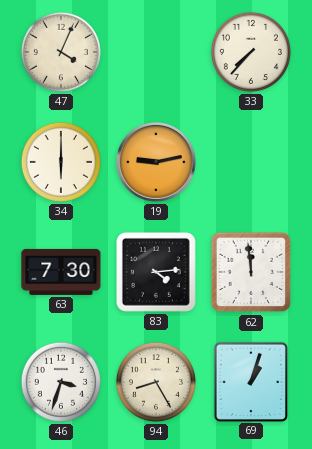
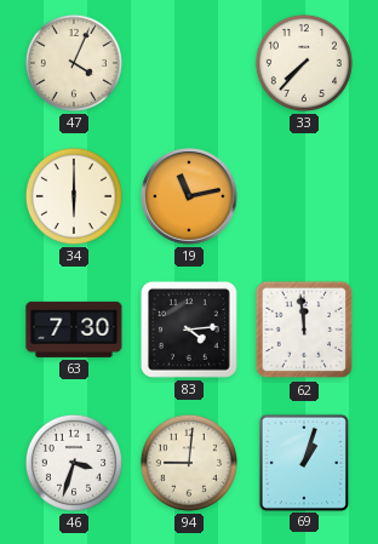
19: 9:13 -> 11:13 (190, 197)
94: 8:25 -> 9:01 (189, 463)
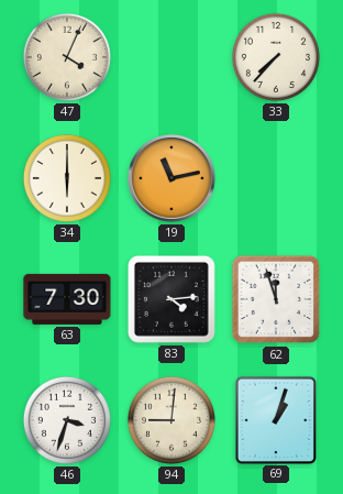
62: 11:59 -> 11:57 (276, 299)
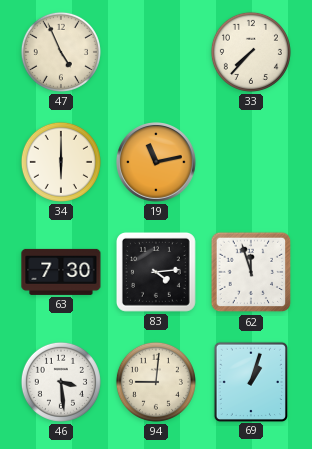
47: 4:04 -> 4:56 (61, 52)
46: 3:33 -> 3:29 (61, 382)
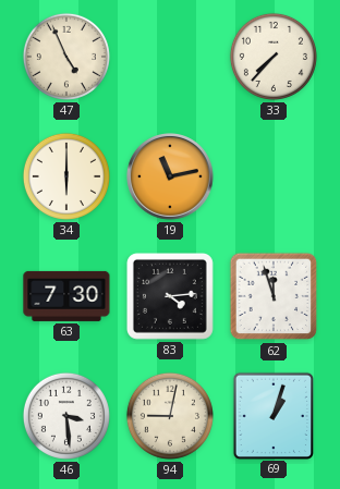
94: 9:01 -> 9:02 (170, 416)
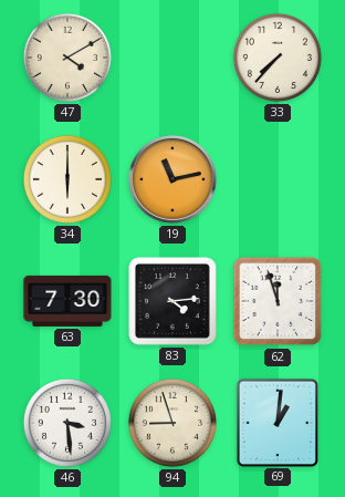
47: 4:56 -> 4:10 (67, 58)
94: 9:02 -> 8:57 (172, 423)
69: 1:03 -> 1:01 (276, 422)
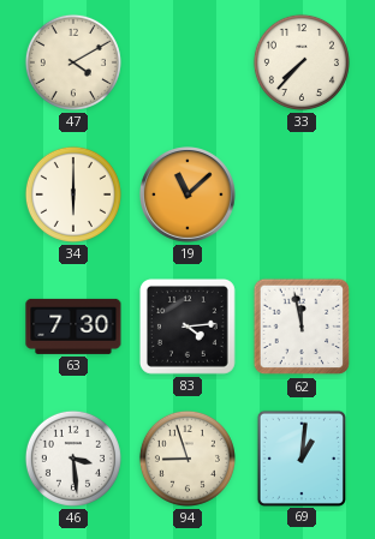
19: 11:13 -> 11:08 (189, 196)
62: 11:57 -> 11:58 (302, 327)
